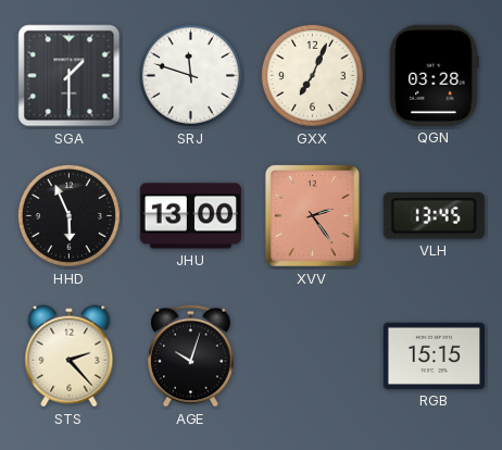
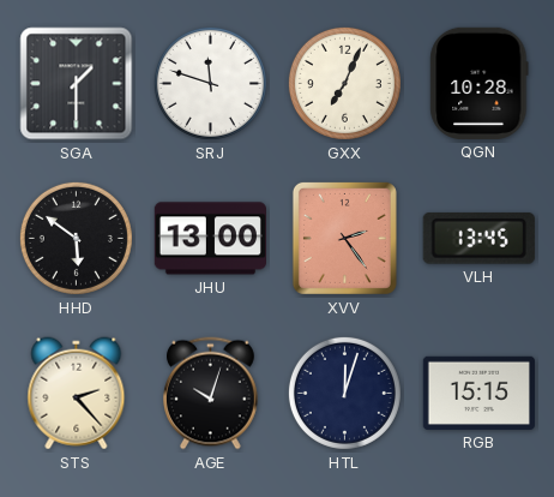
QGN: 03:28 -> 10:28 (480, 83)
HHD: 5:56 -> 5:51 (76, 238)
HTL: none -> 12:03 (344, 393)
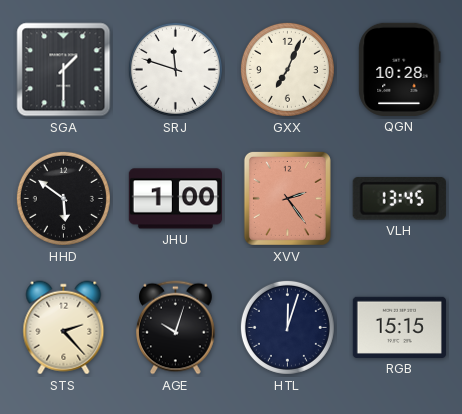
JHU: 13:00 -> 1:00 (175, 199)
